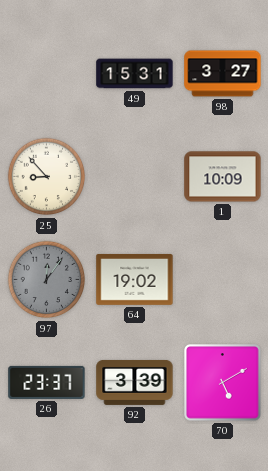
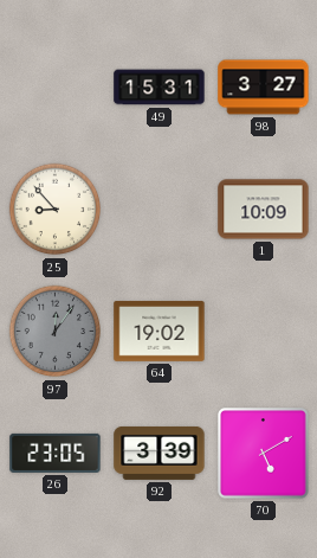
26: 23:37 -> 23:05 (56, 453)
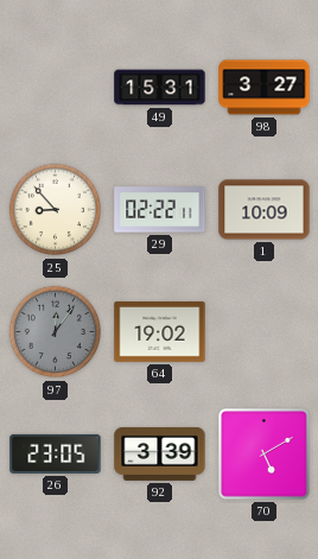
29: none -> 02:22 (160, 210)
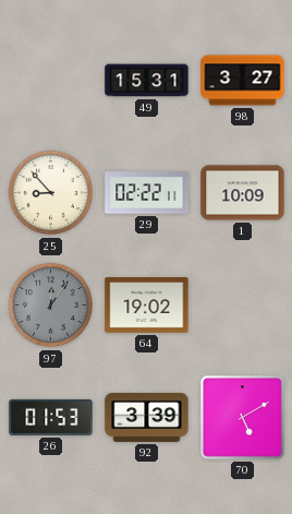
26: 23:05 -> 01:53 (51, 417)
